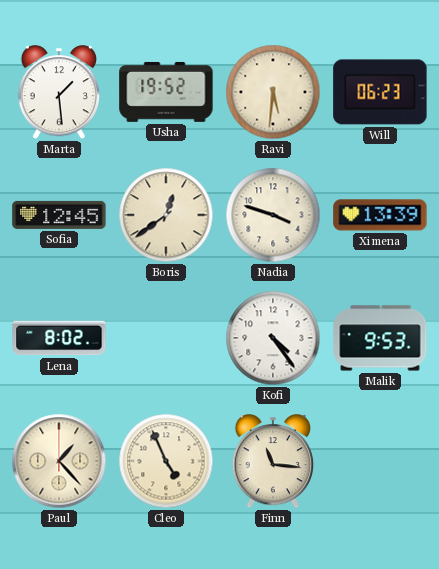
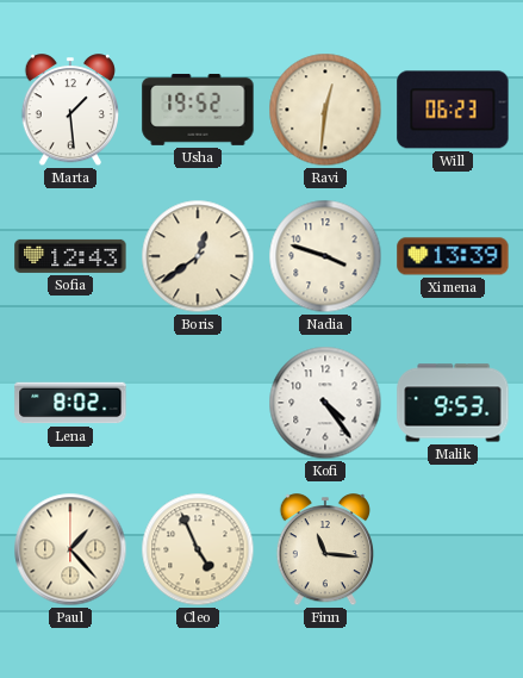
Ravi: 5:31 -> 12:31 (325, 110)
Sofia: 12:45 -> 12:43 (70, 256)
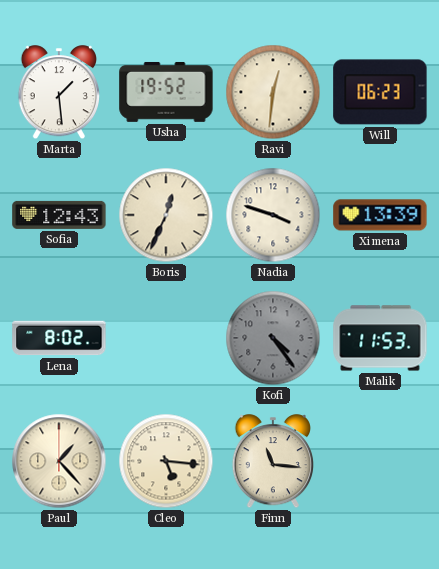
Boris: 12:39 -> 12:34 (166, 215)
Kofi dial: white -> grey (273, 338)
Malik: 9:53 -> 11:53 (380, 338)
Cleo: 4:56 -> 5:16 (166, 461)
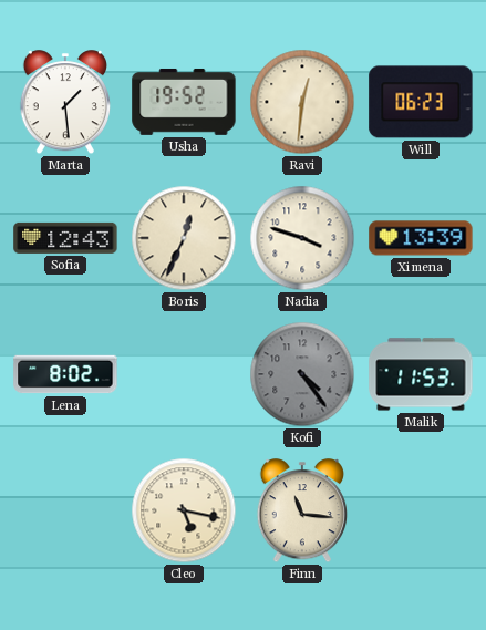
Paul: 1:23 -> none (59, 461)
Cleo: 5:16 -> 5:17 (184, 510)
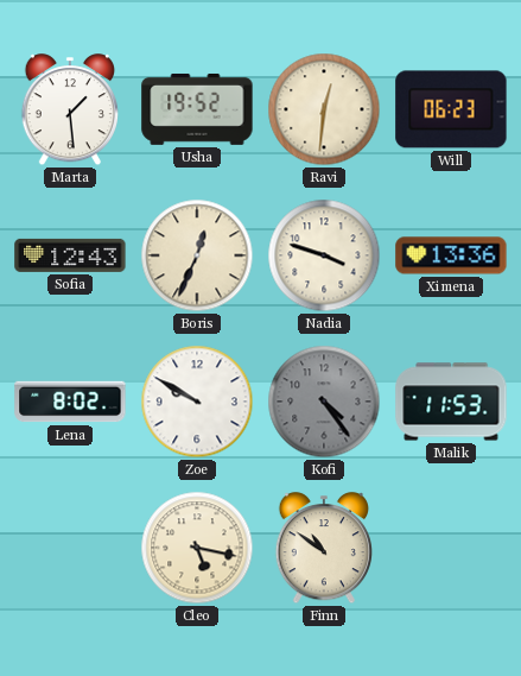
Ximena: 13:39 -> 13:36 (451, 255)
Zoe: none -> 9:50 (197, 402)
Finn: 11:16 -> 10:51 (323, 549)
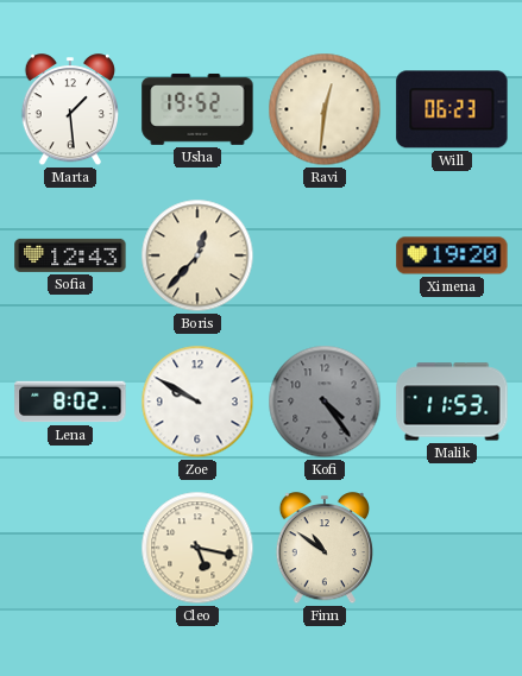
Boris: 12:34 -> 12:37 (197, 255)
Nadia: 3:48 -> none (324, 255)
Ximena: 13:36 -> 19:20 (452, 255)
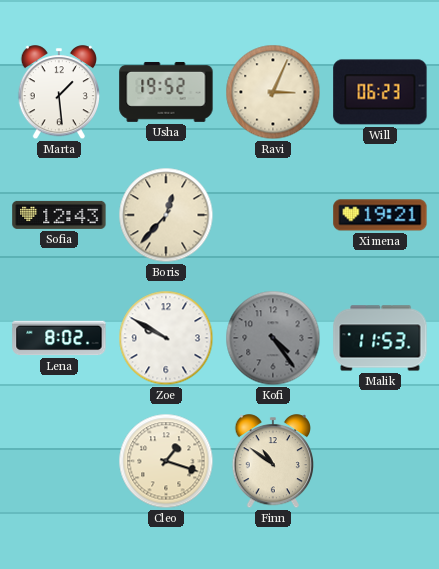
Ravi: 12:31 -> 3:04 (273, 92)
Ximena: 19:20 -> 19:21 (380, 215)
Cleo: 5:17 -> 1:18 (166, 461)
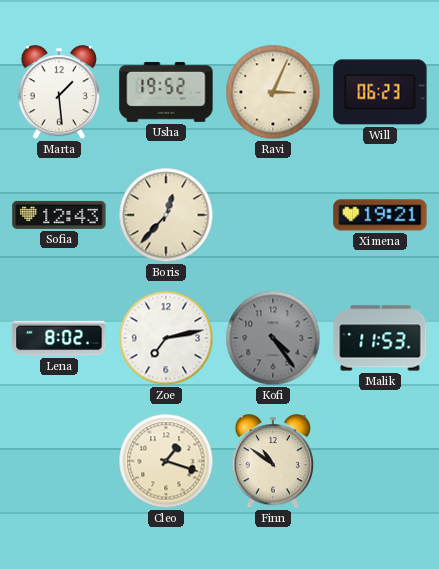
Zoe: 9:50 -> 7:13 (166, 338)
